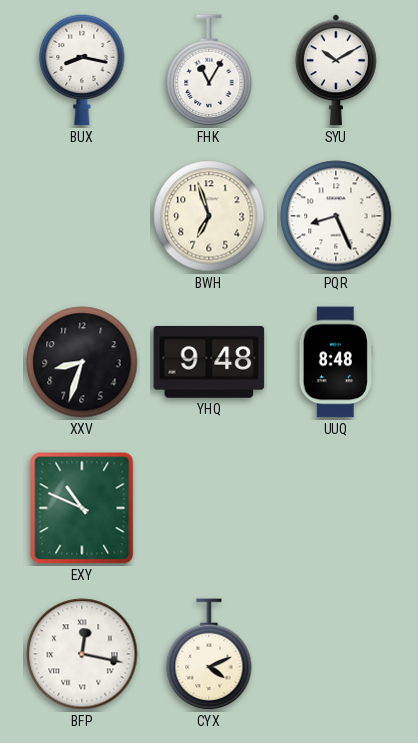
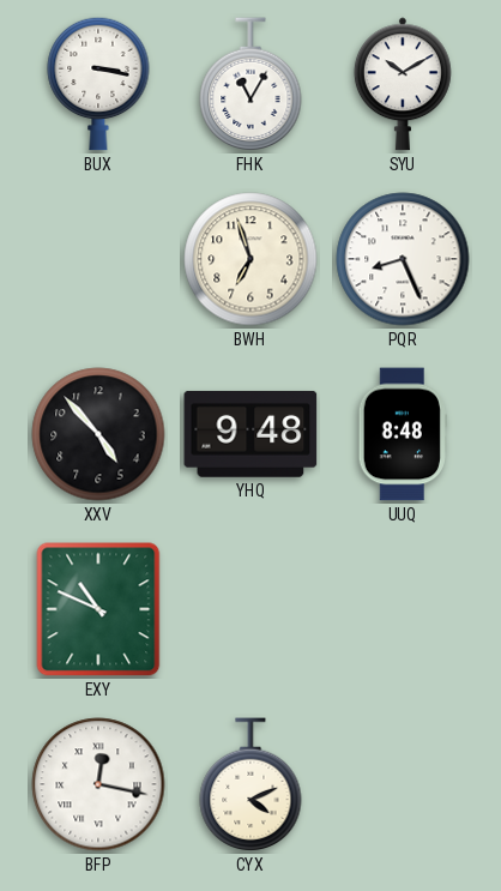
BUX: 8:17 -> 3:17 (98, 84)
XXV: 8:33 -> 4:53 (98, 434)
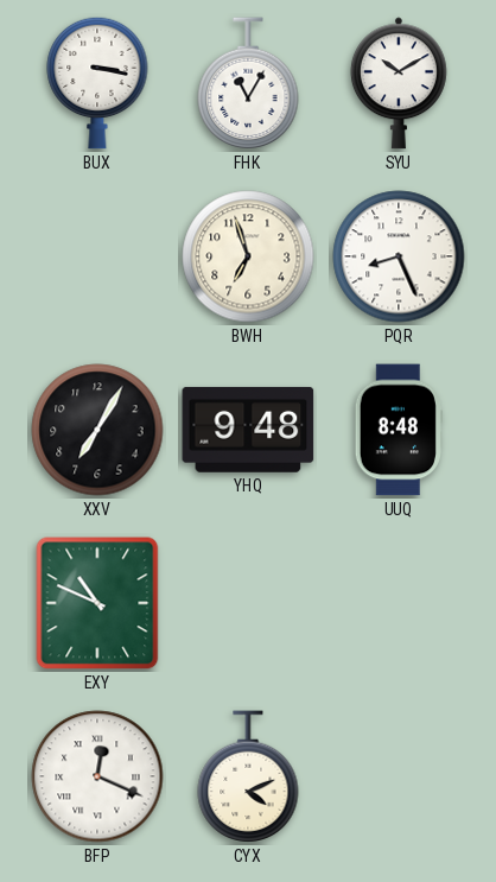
XXV: 4:53 -> 7:05 (97, 430)
BFP: 12:17 -> 12:19 (97, 776)
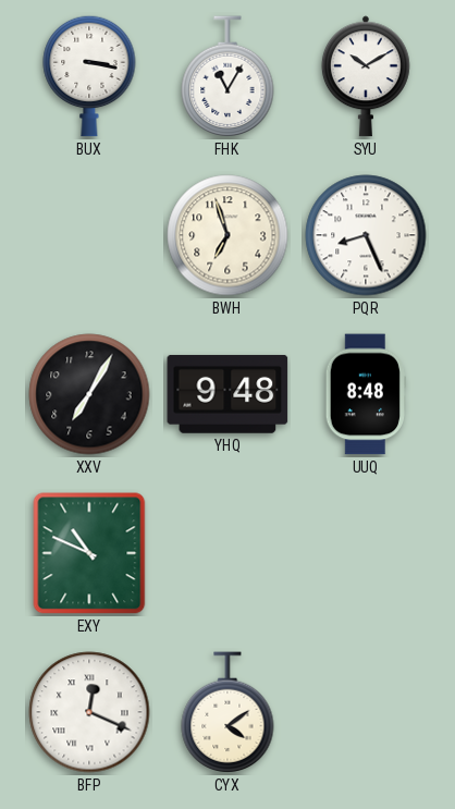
CYX: 4:11 -> 4:09 (228, 713)
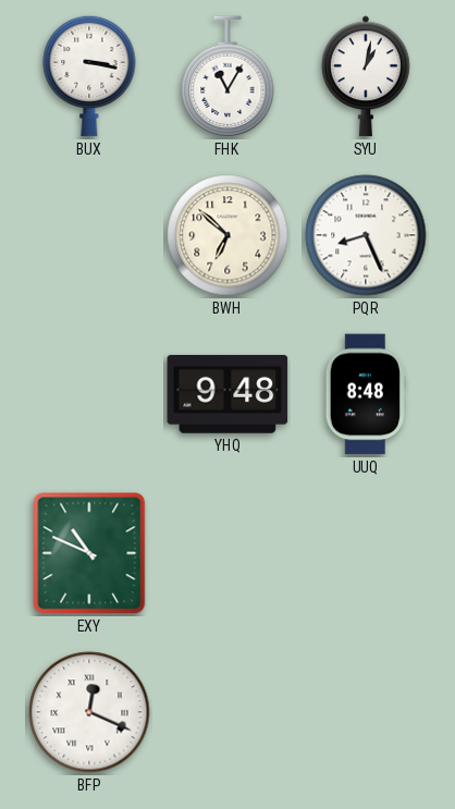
SYU: 10:10 -> 1:02 (366, 76)
BWH: 6:57 -> 6:52 (228, 235)
XXV: 7:05 -> none (89, 394)
CYX: 4:09 -> none (228, 713)
